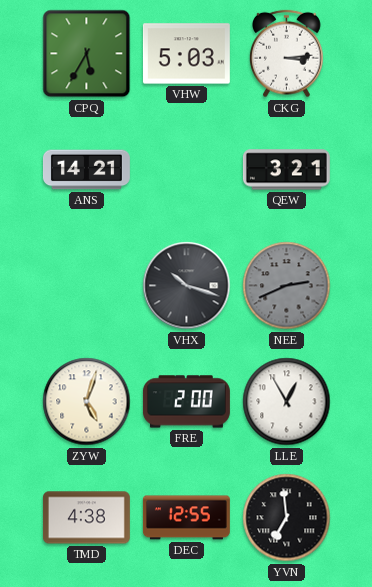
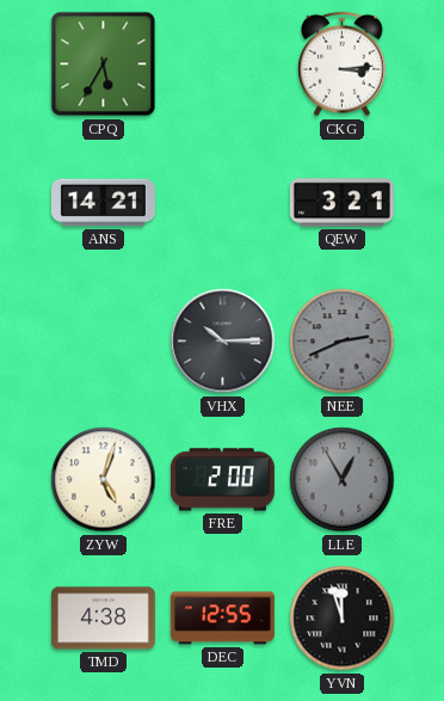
VHW: 5:03 -> none (186, 54)
VHX: 10:18 -> 10:15 (223, 342)
LLE dial: white -> grey (343, 480)
YVN: 6:59 -> 11:57 (343, 619)
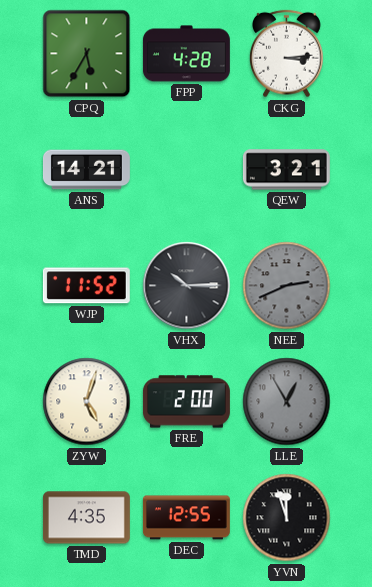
FPP: none -> 4:28 (186, 54)
WJP: none -> 11:52 (86, 286)
TMD: 4:38 -> 4:35 (86, 518)
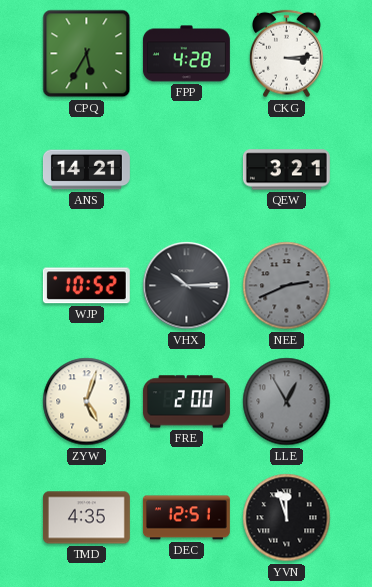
WJP: 11:52 -> 10:52 (86, 286)
DEC: 12:55 -> 12:51 (186, 518)
